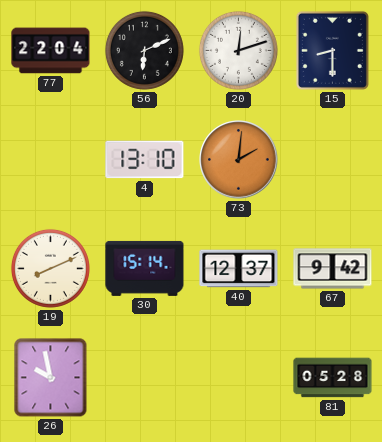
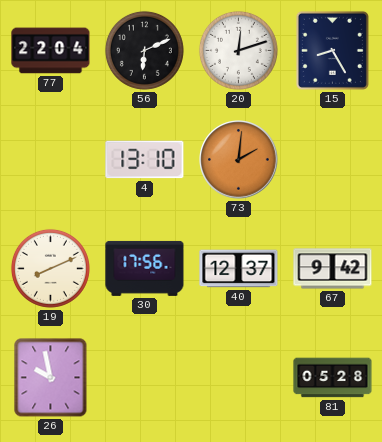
15: 8:30 -> 8:25 (332, 50)
30: 15:14 -> 17:56 (145, 268)
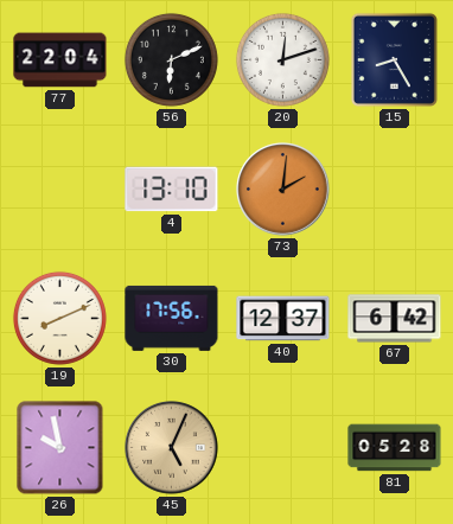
67: 9:42 -> 6:42 (395, 319)
45: none -> 5:04 (172, 448)
